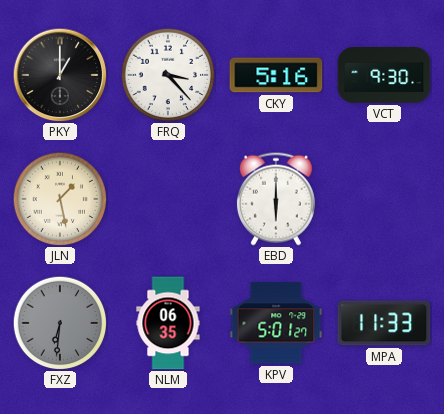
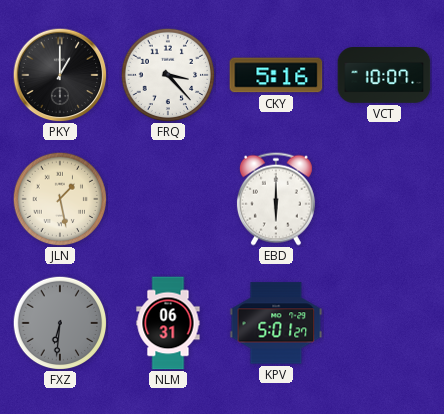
VCT: 9:30 -> 10:07 (384, 76)
NLM: 06:35 -> 06:31 (168, 323)
MPA: 11:33 -> none (384, 323)
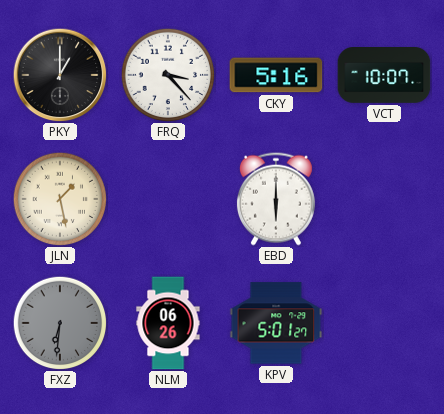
NLM: 06:31 -> 06:26 (168, 323)
